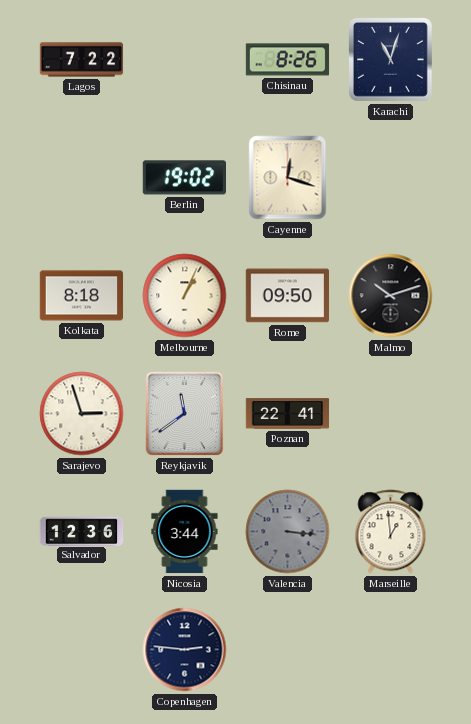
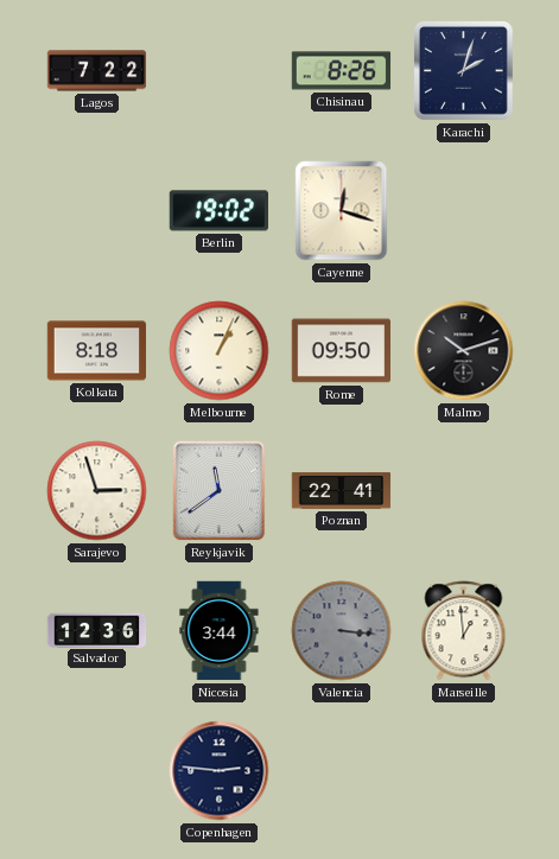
Karachi: 11:03 -> 2:03 (464, 71)
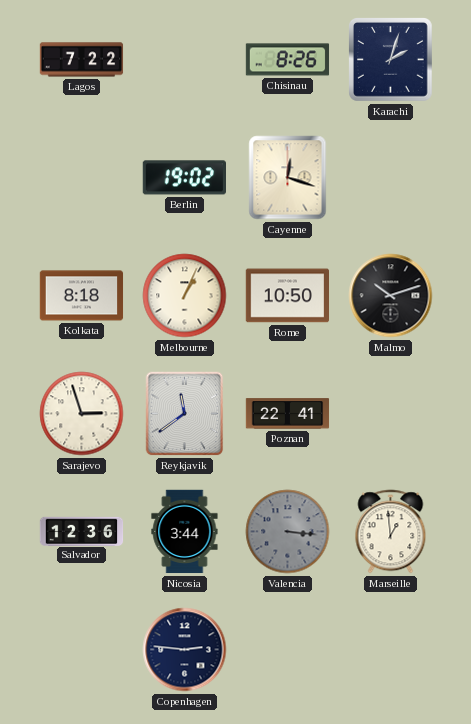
Rome: 09:50 -> 10:50 (287, 296)
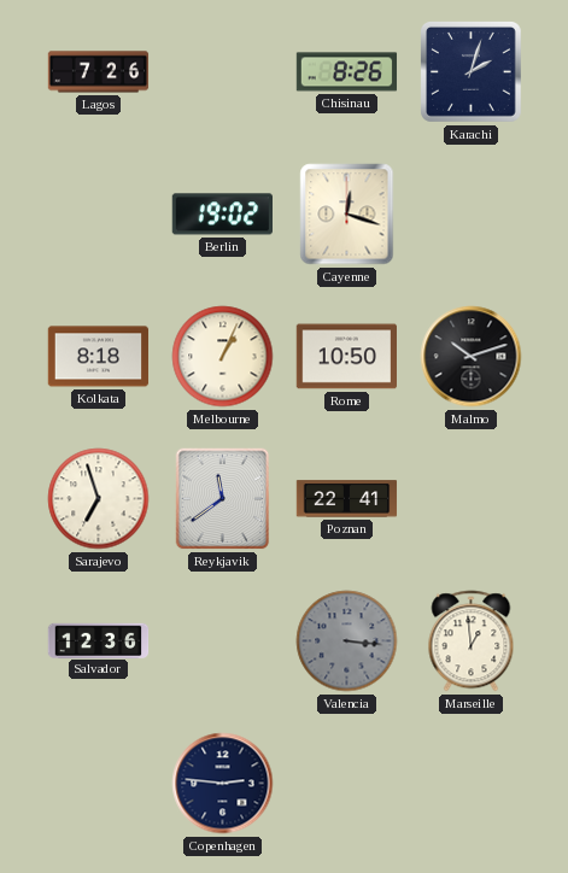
Lagos: 7:22 -> 7:26 (99, 72)
Sarajevo: 2:57 -> 6:57 (99, 499)
Nicosia: 3:44 -> none (185, 532)
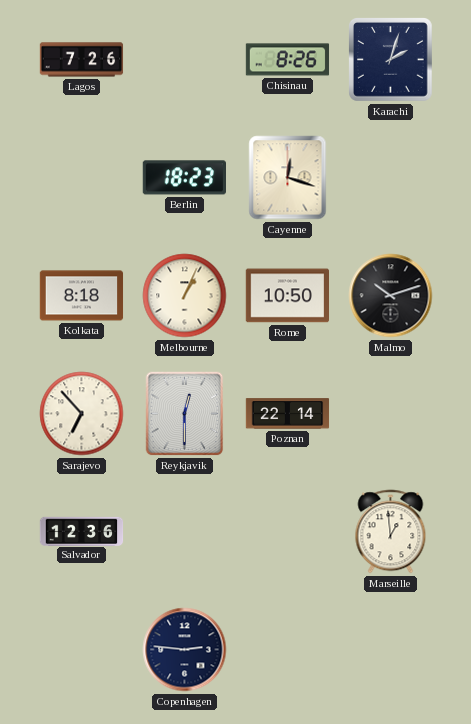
Berlin: 19:02 -> 18:23 (184, 178)
Sarajevo: 6:57 -> 6:53 (82, 414)
Reykjavik: 11:39 -> 12:30 (185, 414)
Poznan: 22:41 -> 22:14 (288, 414)
Valencia: 3:16 -> none (347, 641)
